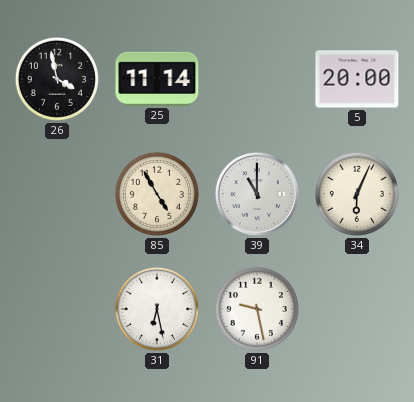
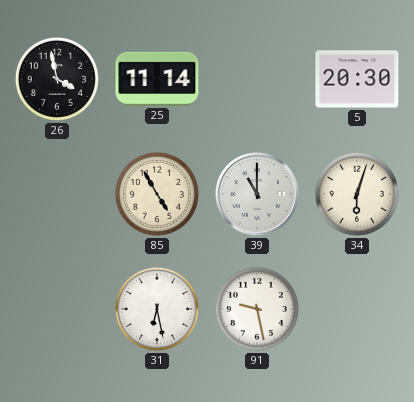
5: 20:00 -> 20:30 (357, 79)
34: 6:04 -> 6:03 (357, 194)
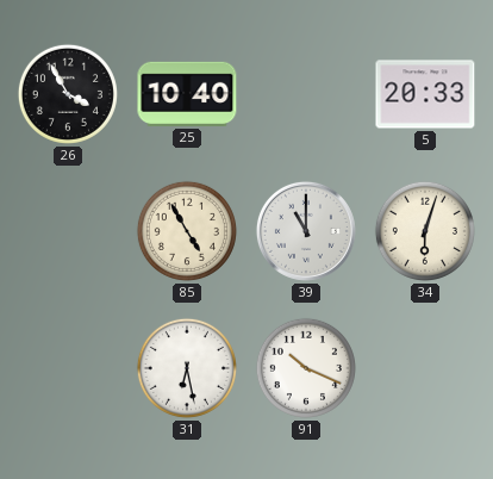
26: 3:58 -> 3:55 (68, 94)
25: 11:14 -> 10:40 (187, 94)
5: 20:30 -> 20:33 (425, 94)
91: 9:28 -> 10:19 (306, 368)
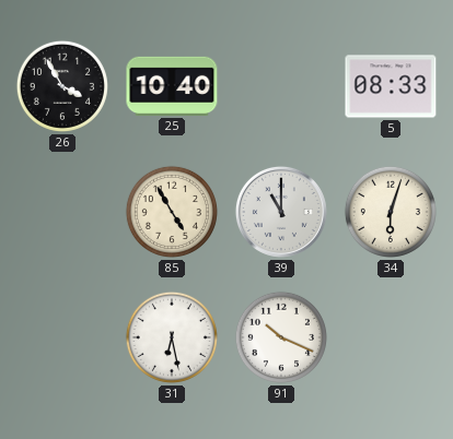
5: 20:33 -> 08:33 (391, 86)
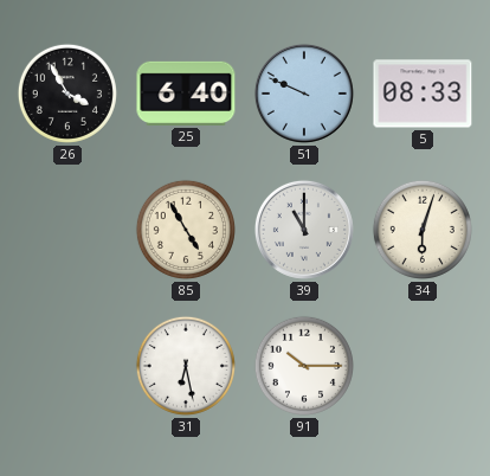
25: 10:40 -> 6:40 (186, 94)
51: none -> 9:49 (304, 94)
91: 10:19 -> 10:15 (304, 366)
